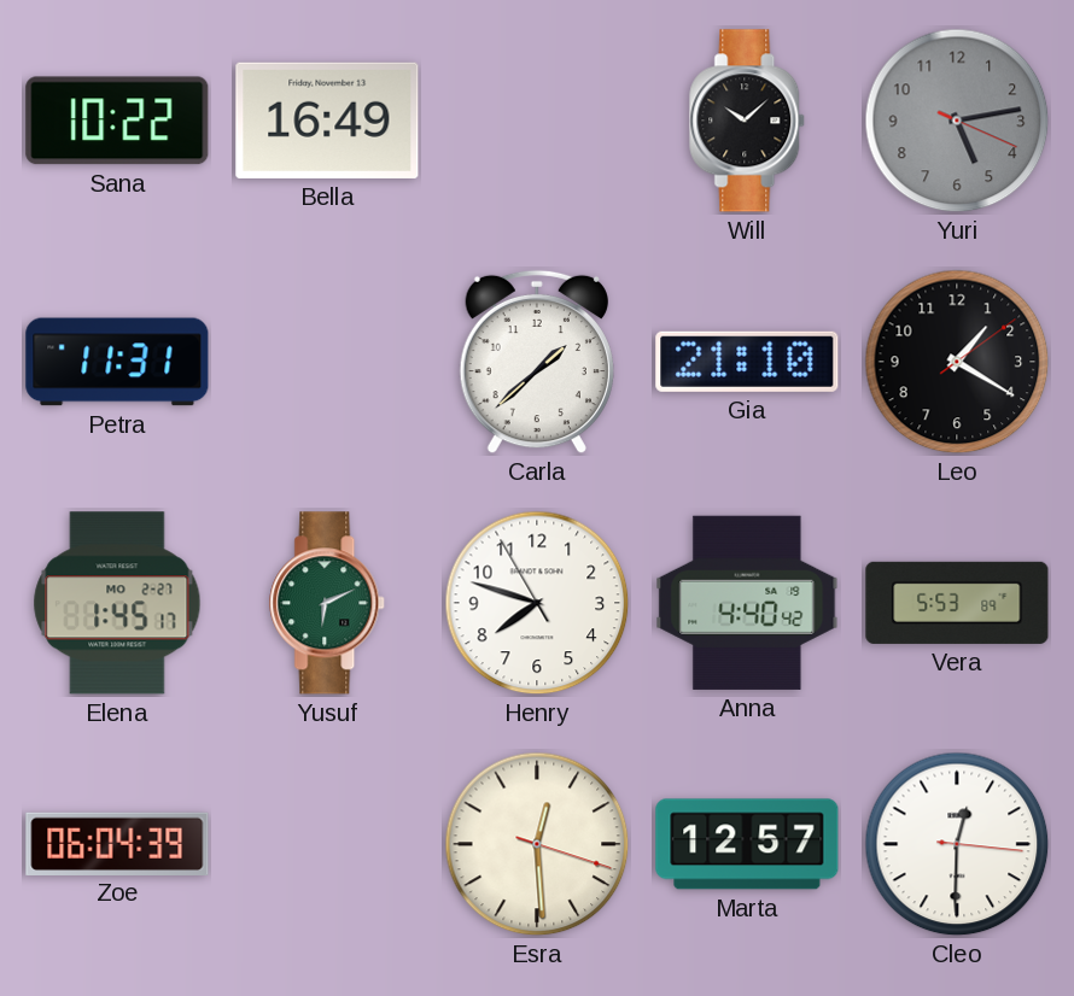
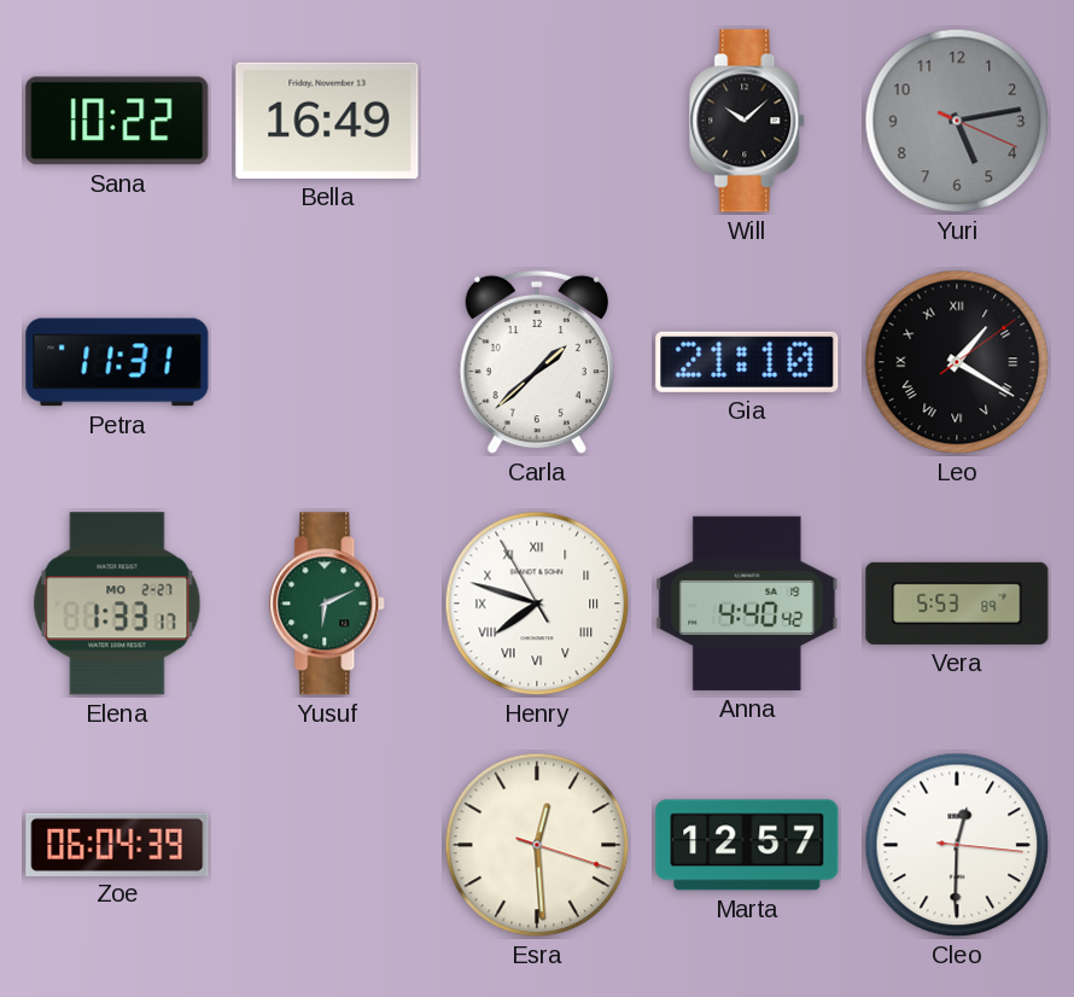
Leo numerals: Arabic -> Roman (957, 362)
Elena: 1:45 -> 1:33 (117, 604)
Henry numerals: Arabic -> Roman (537, 604)
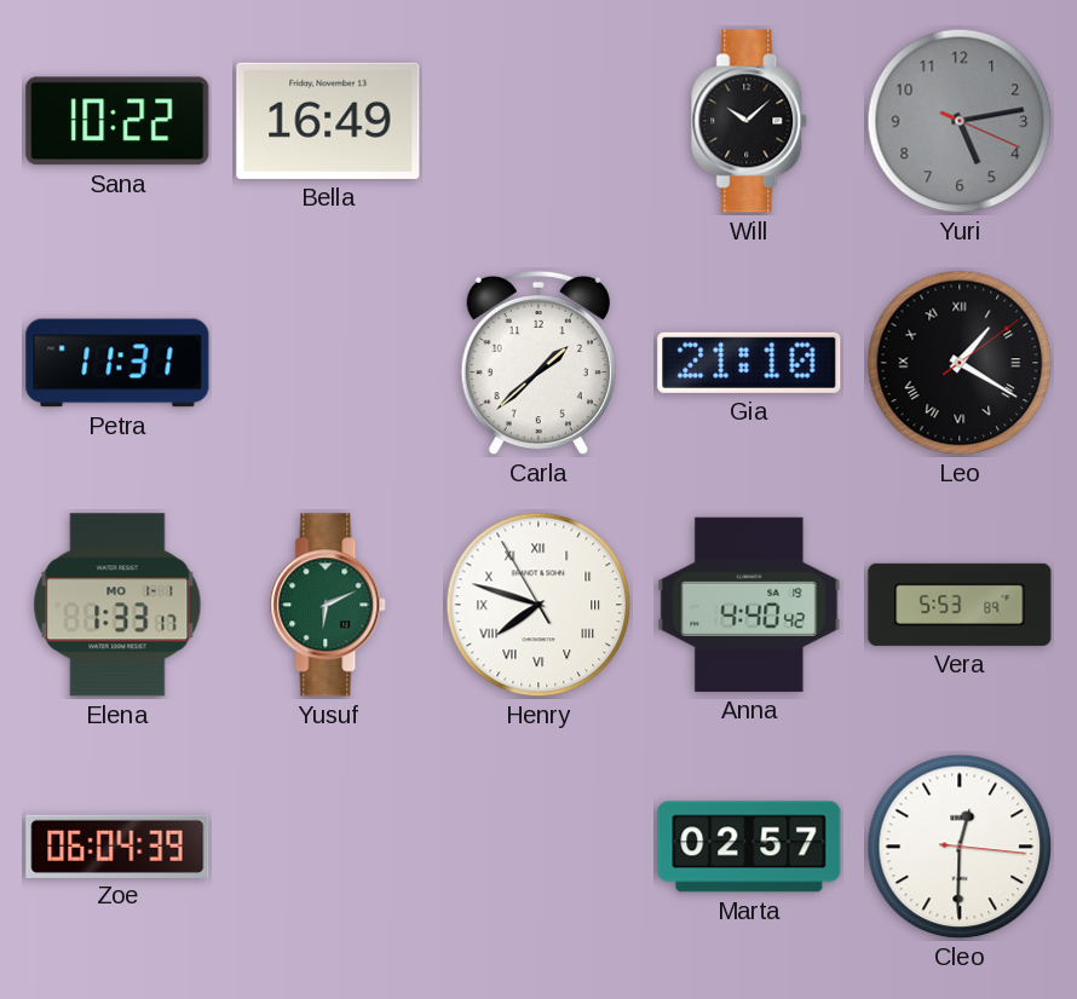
Elena date: MO 2-27 -> MO 1-1 (117, 605)
Esra: 12:29 -> none (537, 845)
Marta: 12:57 -> 02:57 (749, 847)
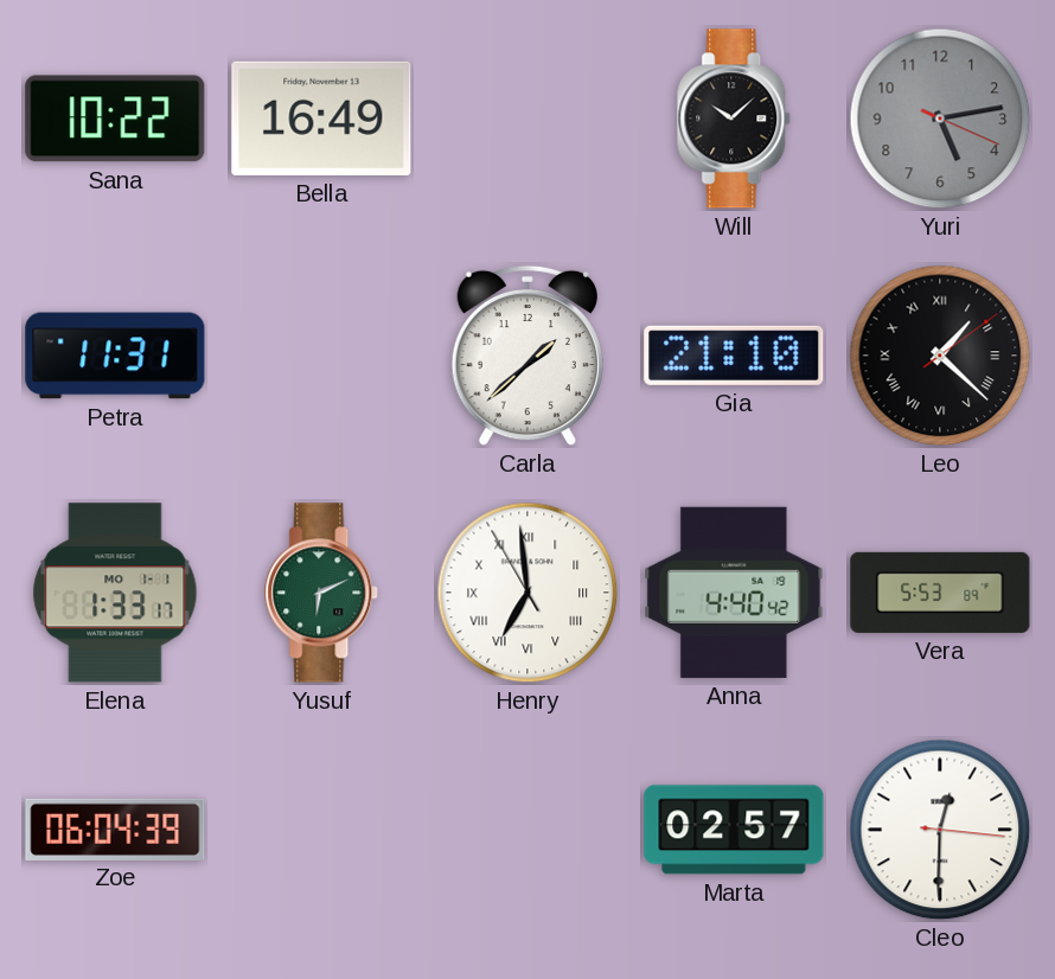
Leo: 1:20 -> 1:22 (940, 356)
Henry: 7:47 -> 6:58 (527, 593)
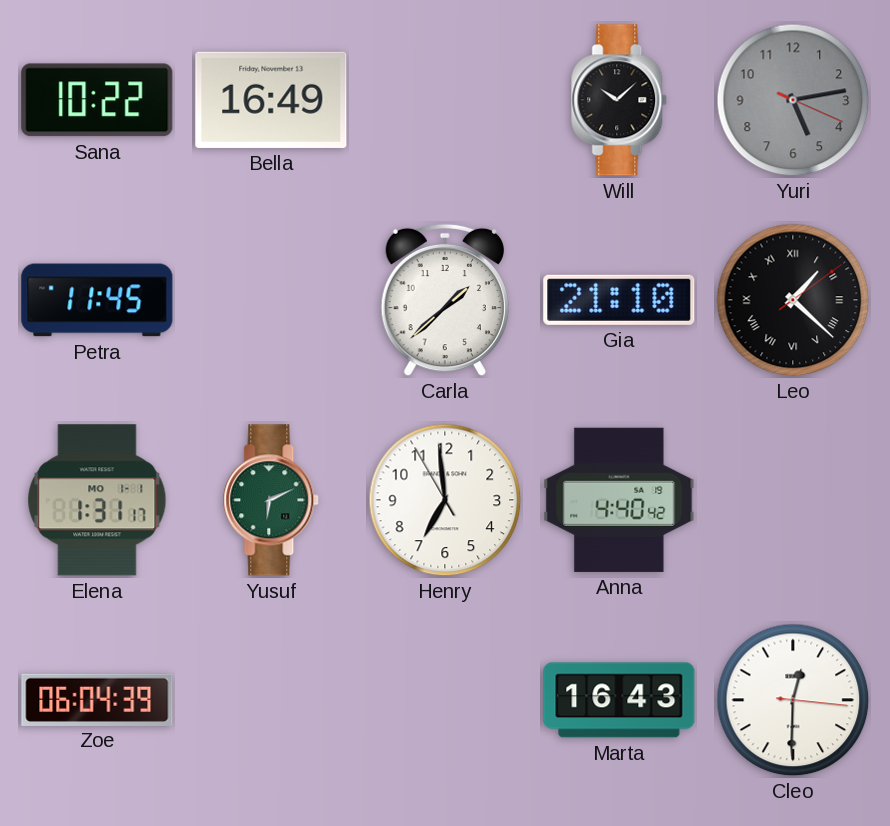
Petra: 11:31 -> 11:45 (97, 300)
Elena: 1:33 -> 1:31 (97, 500)
Henry numerals: Roman -> Arabic (445, 500)
Vera: 5:53 -> none (940, 593)
Marta: 02:57 -> 16:43 (619, 700)
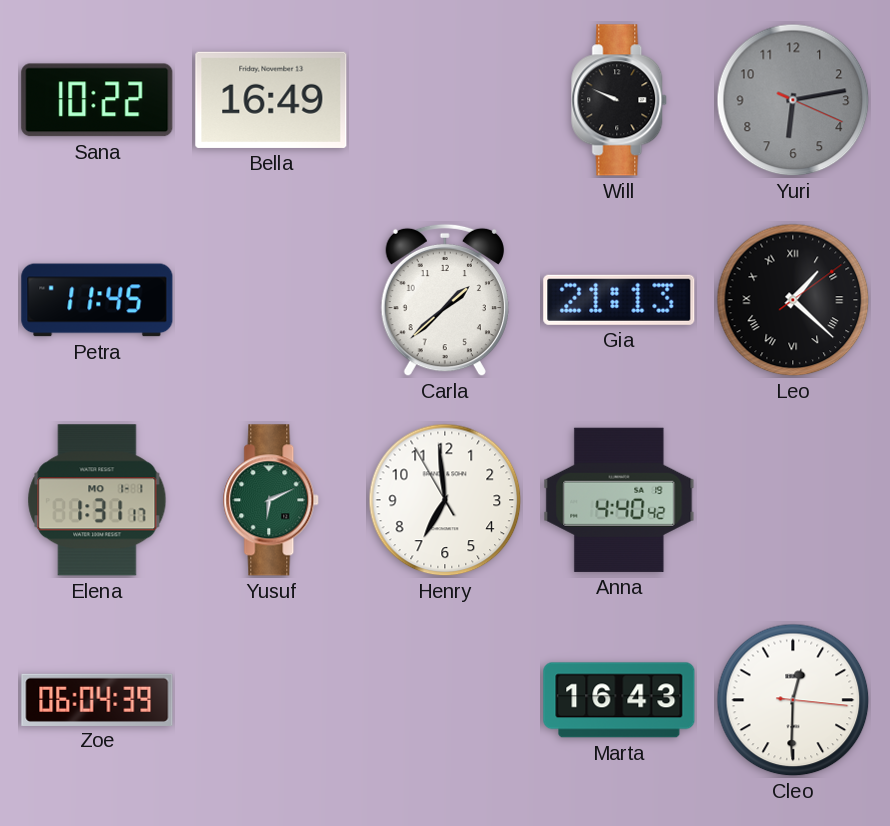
Will: 10:08 -> 9:49 (620, 100)
Yuri: 5:13 -> 6:13 (793, 100)
Gia: 21:10 -> 21:13 (619, 300)
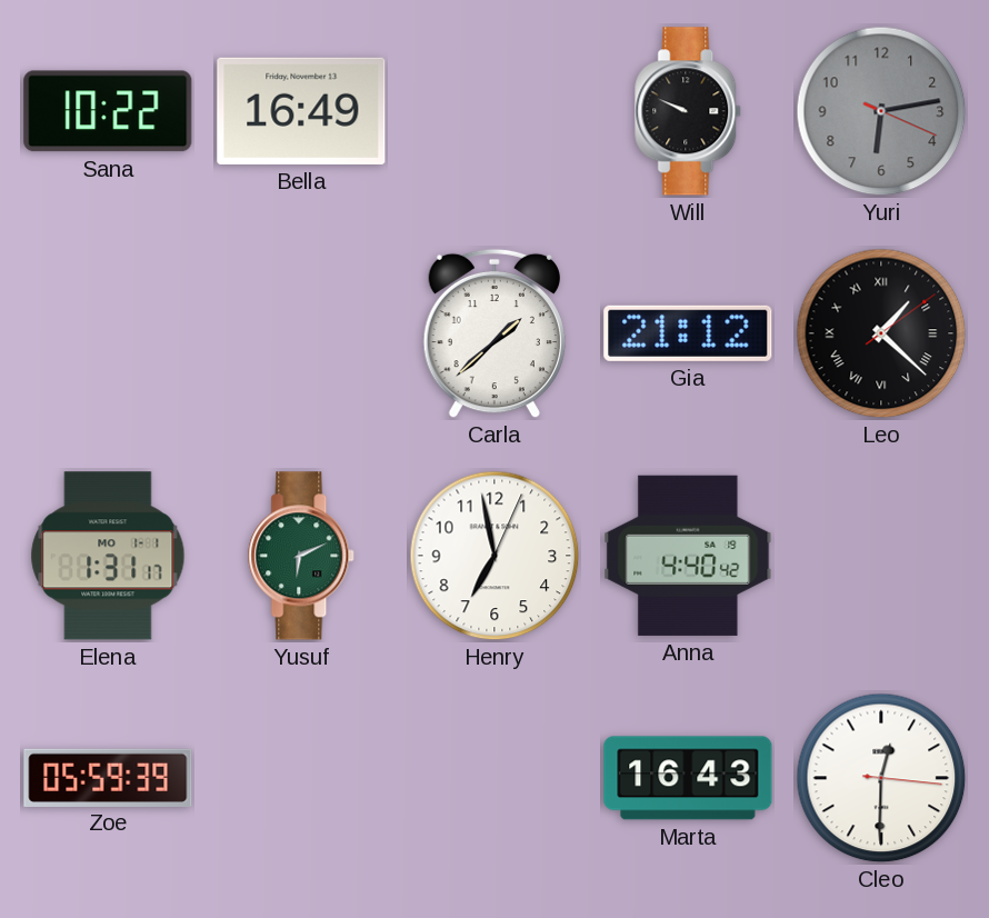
Petra: 11:45 -> none (97, 300)
Gia: 21:13 -> 21:12 (688, 333)
Henry: 6:58:55 -> 6:58:04 (494, 556)
Zoe: 06:04 -> 05:59 (108, 777)
